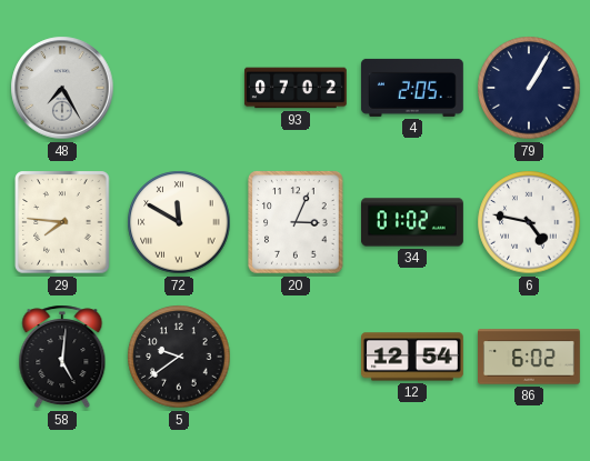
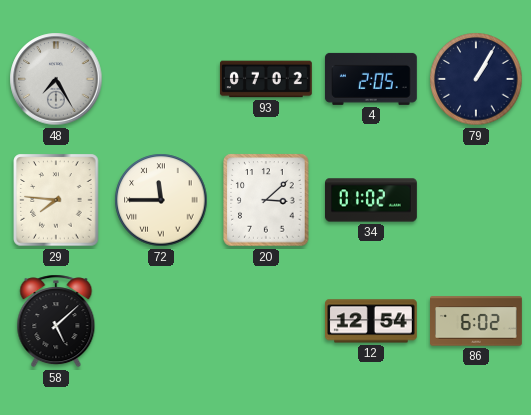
72: 11:50 -> 11:45 (161, 200)
20: 3:04 -> 3:08 (266, 200)
6: 4:47 -> none (529, 222)
58: 5:01 -> 5:08 (56, 321)
5: 9:39 -> none (179, 357)
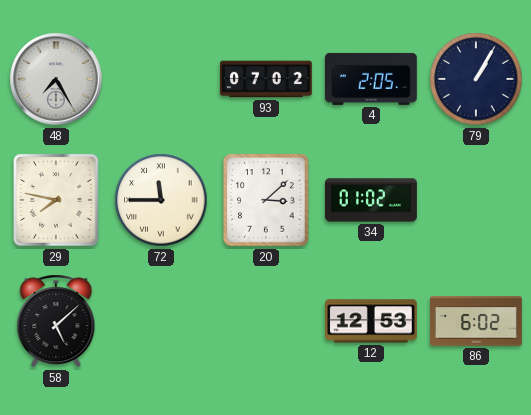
29: 7:46 -> 7:47 (56, 200)
12: 12:54 -> 12:53 (372, 321)
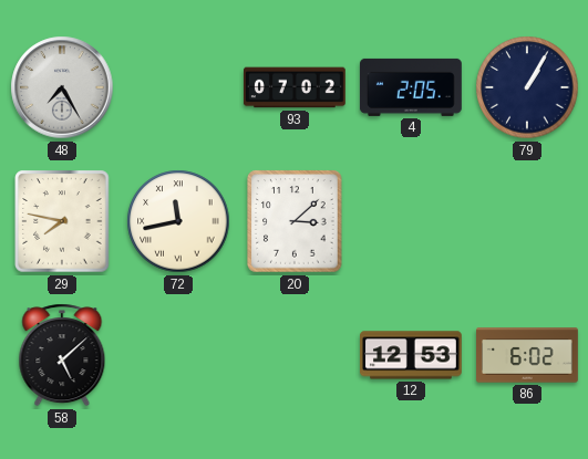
72: 11:45 -> 11:43 (178, 221)
34: 01:02 -> none (372, 200)
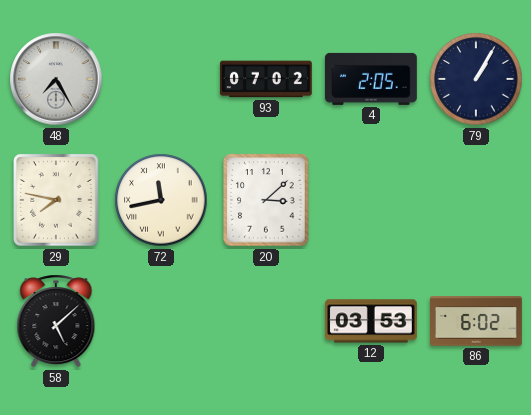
12: 12:53 -> 03:53 (372, 321)
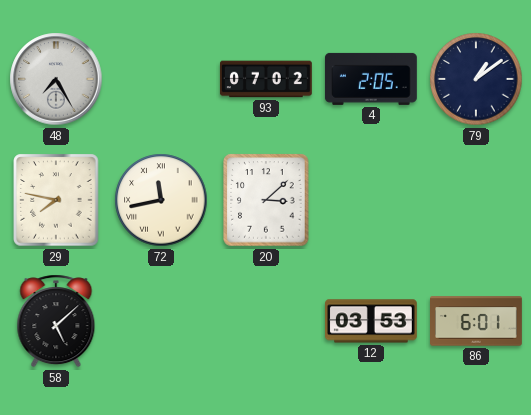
79: 1:05 -> 1:09 (476, 79)
86: 6:02 -> 6:01 (477, 321)
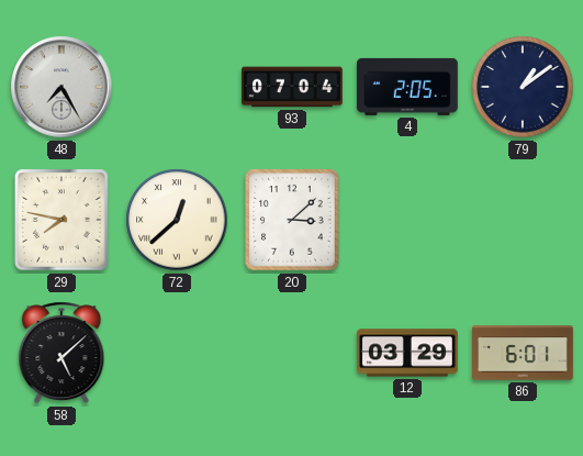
93: 07:02 -> 07:04 (292, 87)
72: 11:43 -> 12:38 (177, 220)
12: 03:53 -> 03:29 (408, 353)
